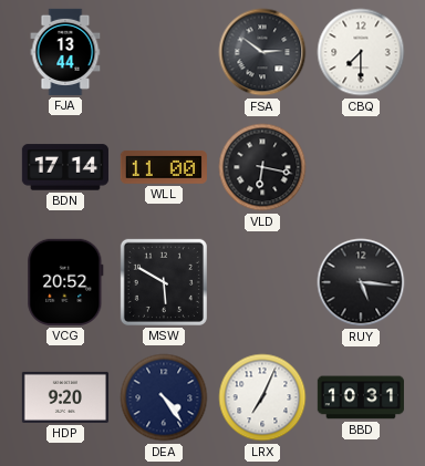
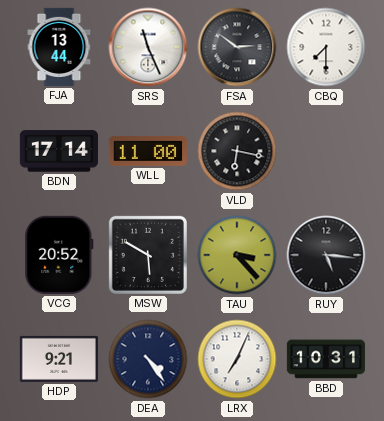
SRS: none -> 11:26 (148, 47)
TAU: none -> 3:23 (237, 255)
HDP: 9:20 -> 9:21 (59, 359)
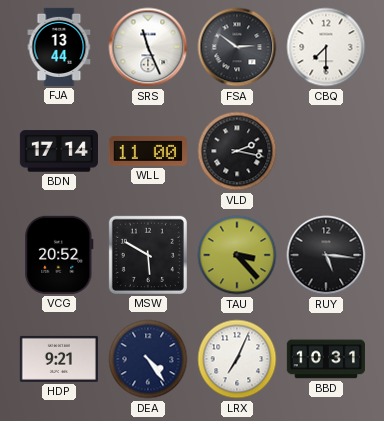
VLD: 6:17 -> 2:17 (237, 151)
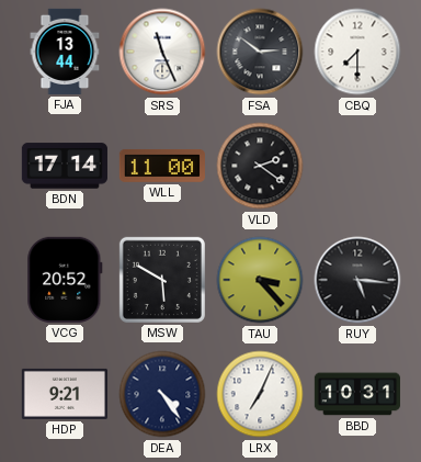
VLD: 2:17 -> 2:21 (260, 166)
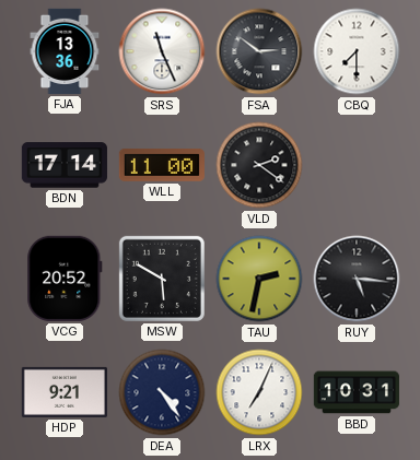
FJA: 13:44 -> 13:36 (65, 51)
TAU: 3:23 -> 2:32 (259, 279)
